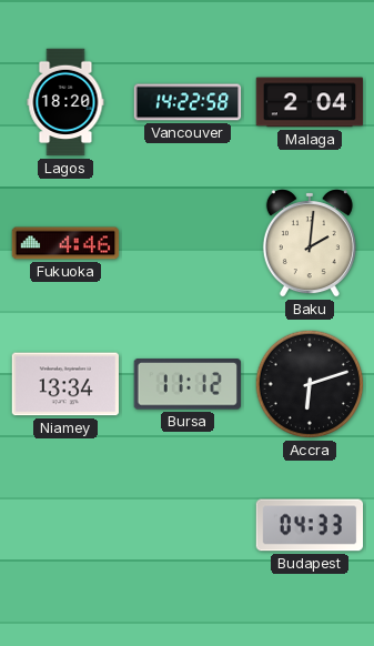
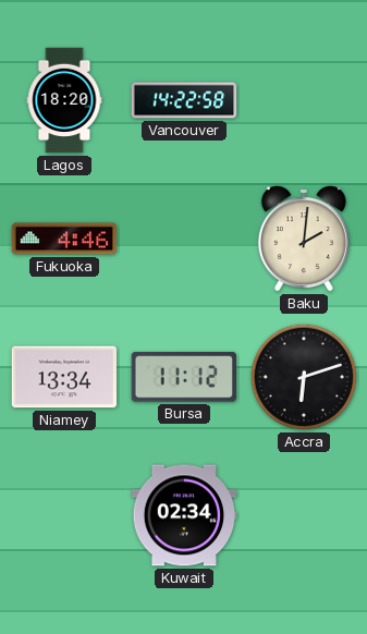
Malaga: 2:04 -> none (310, 102)
Kuwait: none -> 02:34 (184, 515)
Budapest: 04:33 -> none (310, 525)
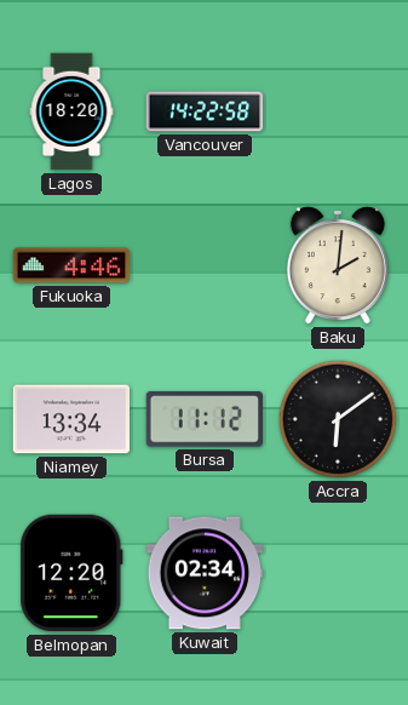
Accra: 6:12 -> 6:09 (338, 419)
Belmopan: none -> 12:20 (71, 573)
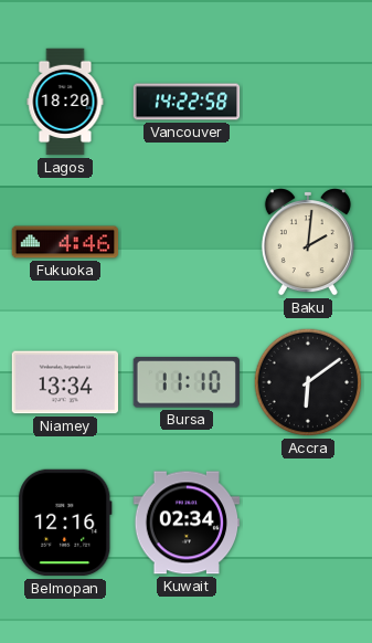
Bursa: 11:12 -> 11:10 (187, 382)
Belmopan: 12:20 -> 12:16 (65, 523)
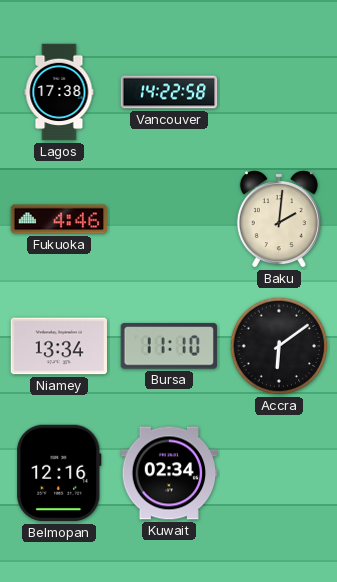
Lagos: 18:20 -> 17:38 (59, 92)
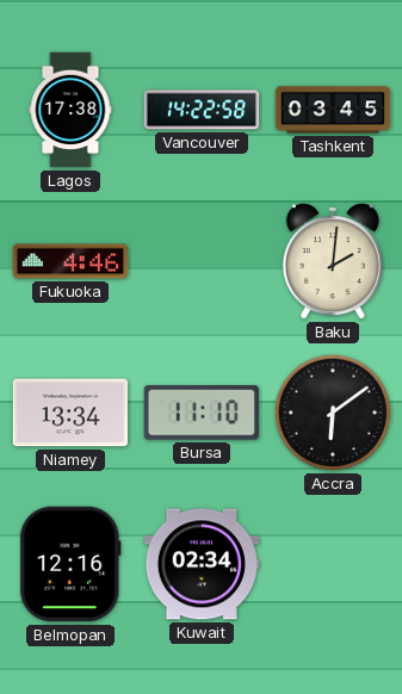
Tashkent: none -> 03:45 (333, 110)
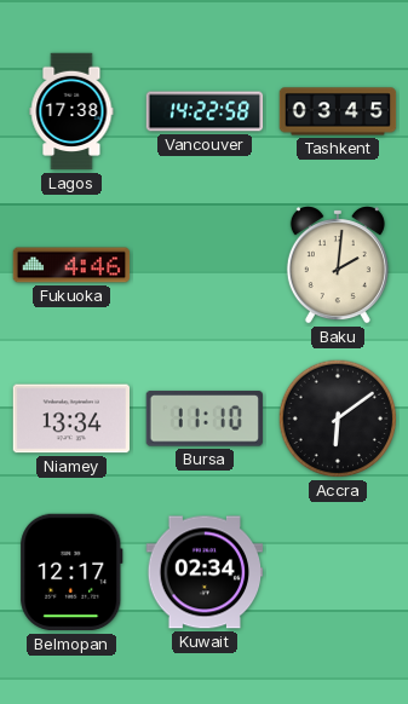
Belmopan: 12:16 -> 12:17 (71, 572)
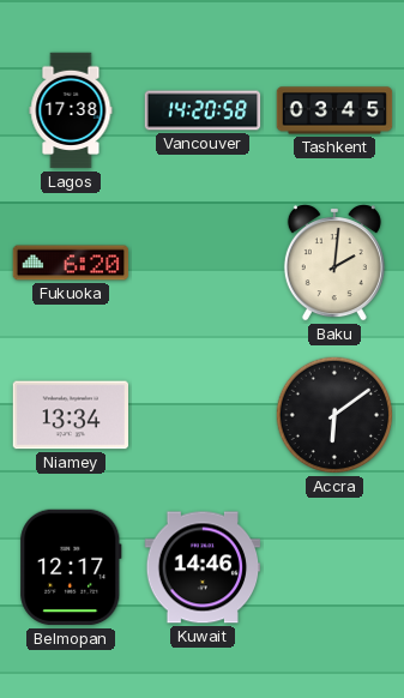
Vancouver: 14:22 -> 14:20 (203, 110)
Fukuoka: 4:46 -> 6:20 (71, 263)
Bursa: 11:10 -> none (205, 419)
Kuwait: 02:34 -> 14:46 (203, 567)
